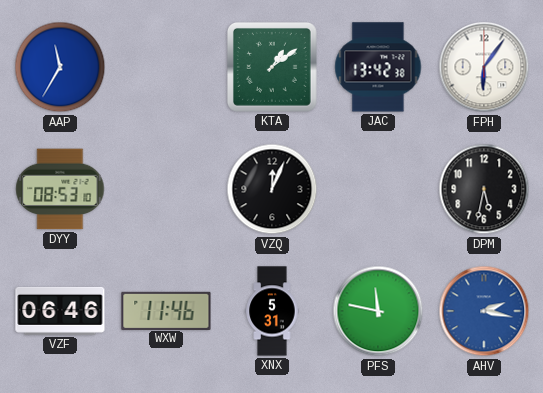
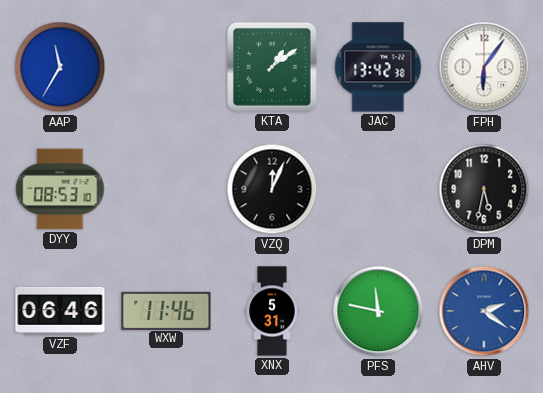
AHV: 2:17 -> 2:21 (484, 311)
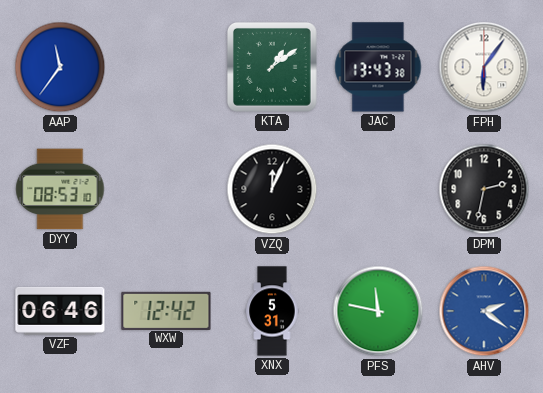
AAP: 11:35 -> 11:36 (60, 67)
JAC: 13:42 -> 13:43 (378, 67)
DPM: 5:32 -> 2:32 (484, 189)
WXW: 11:46 -> 12:42 (166, 310)
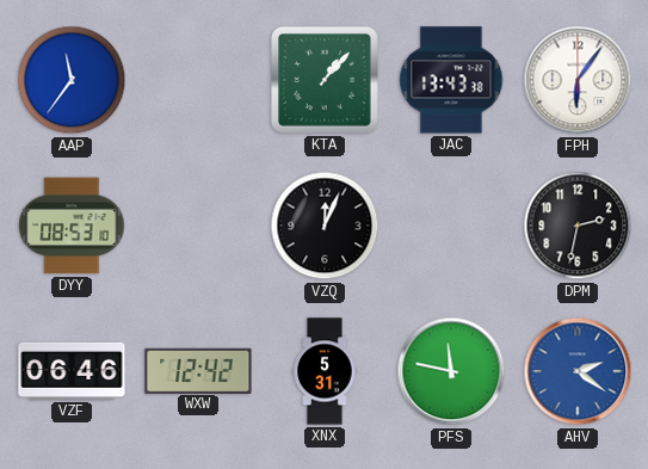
KTA: 1:09 -> 1:07 (325, 80)
